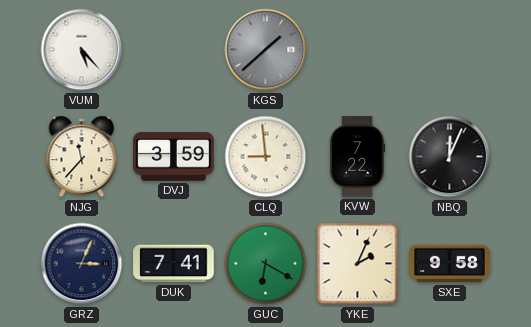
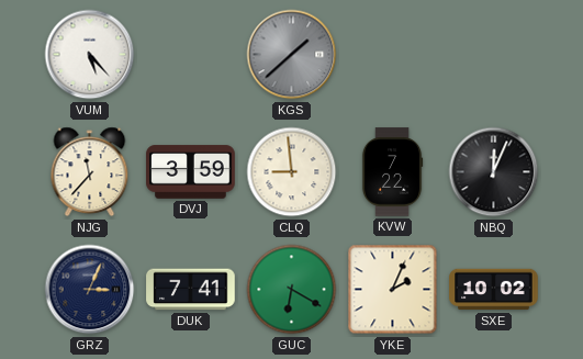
SXE: 9:58 -> 10:02 (494, 290)
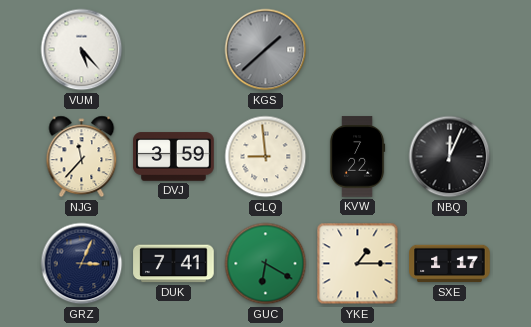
YKE: 2:04 -> 1:15 (358, 264)
SXE: 10:02 -> 1:17 (450, 264)
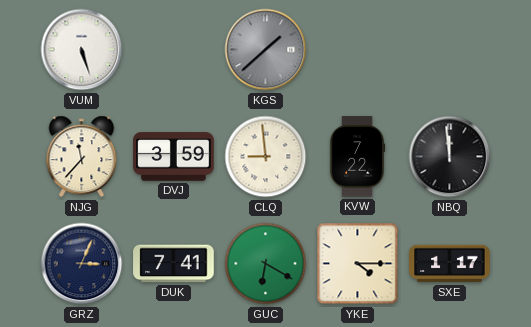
VUM: 5:23 -> 5:27 (82, 50)
NBQ: 12:04 -> 11:59 (450, 157)
YKE: 1:15 -> 4:15 (358, 264)
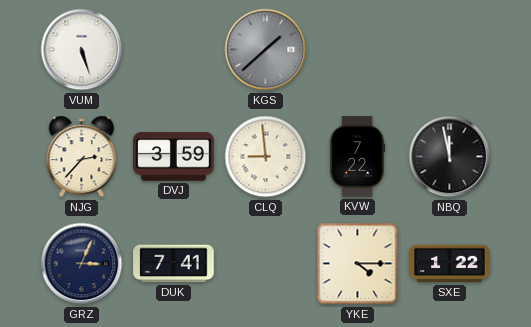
NJG: 11:37 -> 2:37 (82, 157)
NBQ: 11:59 -> 11:58 (450, 157)
GUC: 6:20 -> none (266, 264)
SXE: 1:17 -> 1:22 (450, 264)
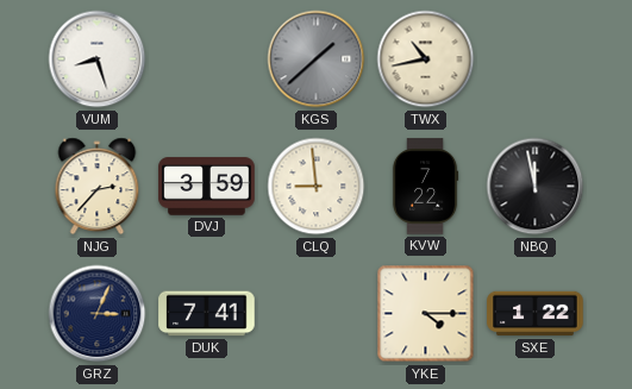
VUM: 5:27 -> 8:27 (98, 59)
TWX: none -> 10:43 (426, 59)
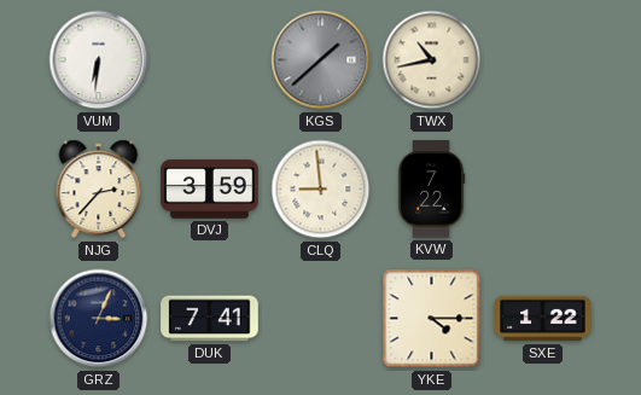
VUM: 8:27 -> 6:31 (99, 60)
NBQ: 11:58 -> none (536, 187)
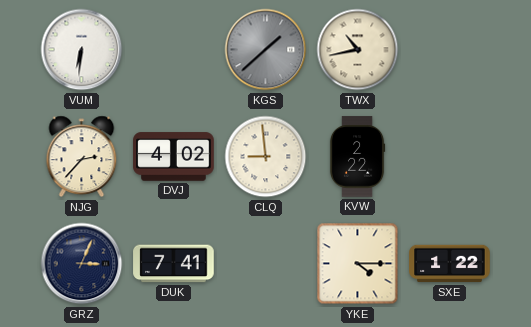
DVJ: 3:59 -> 4:02 (174, 157)
KVW: 7:22 -> 2:22 (357, 157)
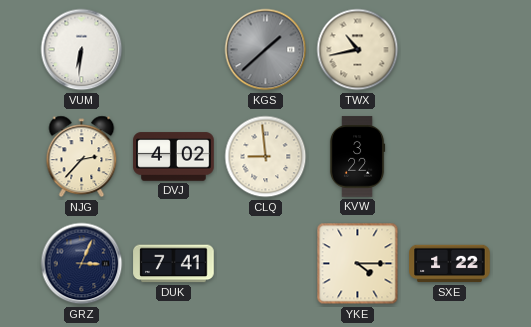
KVW: 2:22 -> 3:22 (357, 157)
